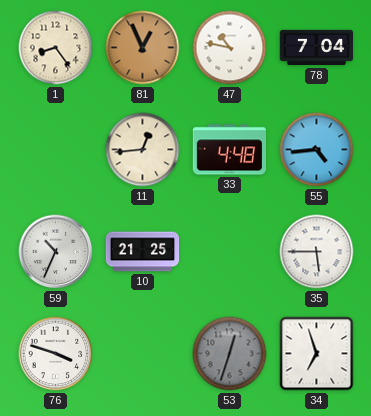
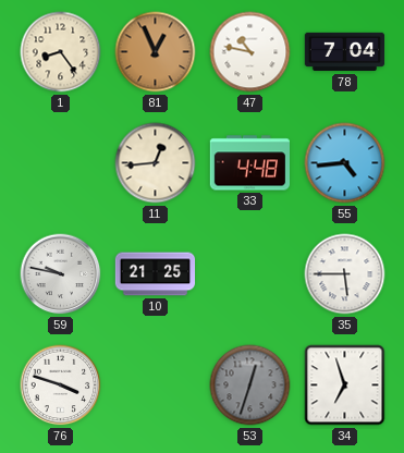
59: 10:34 -> 9:47 (61, 274)
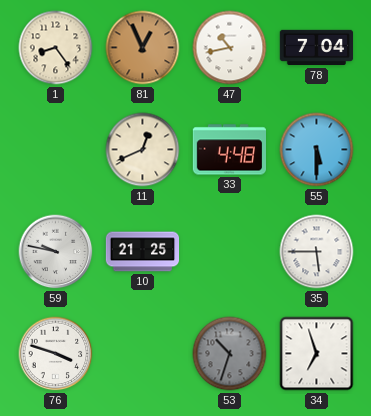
47: 10:47 -> 10:43 (230, 48)
11: 12:44 -> 12:41 (143, 150)
55: 4:44 -> 5:30 (317, 150)
53: 12:33 -> 10:33 (230, 354)
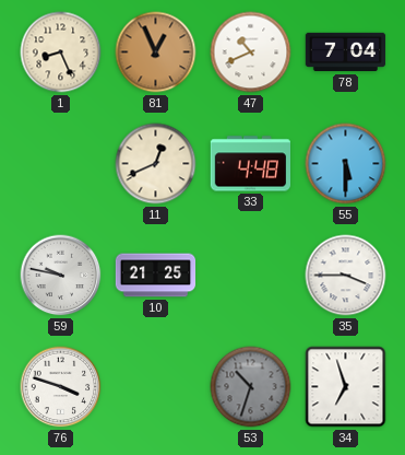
1: 8:24 -> 8:26 (61, 52)
47: 10:43 -> 10:41 (251, 52)
35: 5:45 -> 3:45 (346, 276)
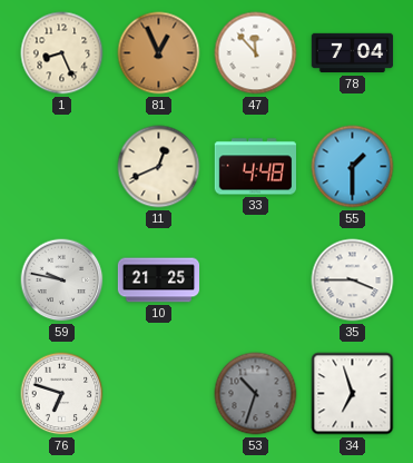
47: 10:41 -> 11:53 (256, 53)
55: 5:30 -> 1:30 (353, 167)
76: 3:48 -> 6:48 (62, 394)
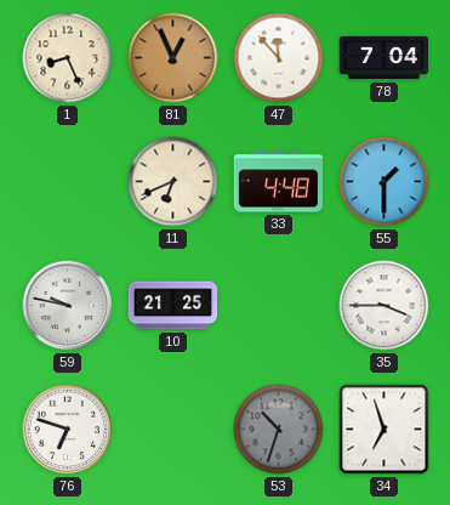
11: 12:41 -> 6:41 (173, 182)
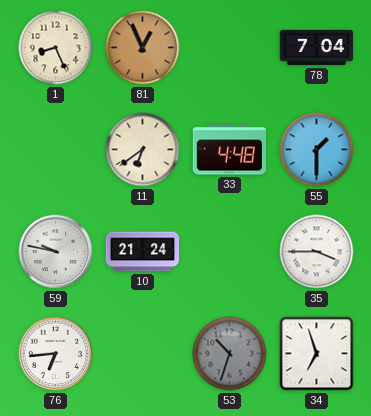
47: 11:53 -> none (279, 58)
11: 6:41 -> 6:39 (143, 150)
10: 21:25 -> 21:24 (143, 252)
76: 6:48 -> 6:44 (56, 354)
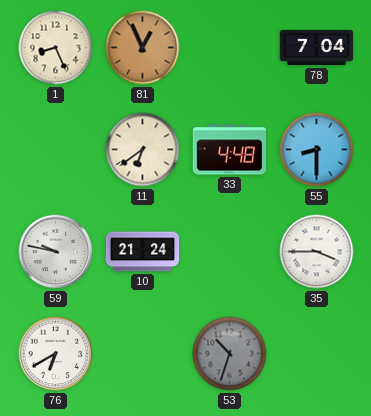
55: 1:30 -> 8:30 (317, 150)
76: 6:44 -> 6:40 (56, 354)
34: 6:57 -> none (317, 354)
